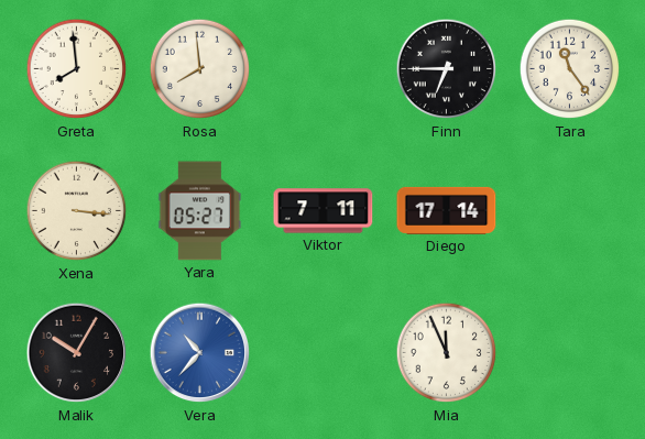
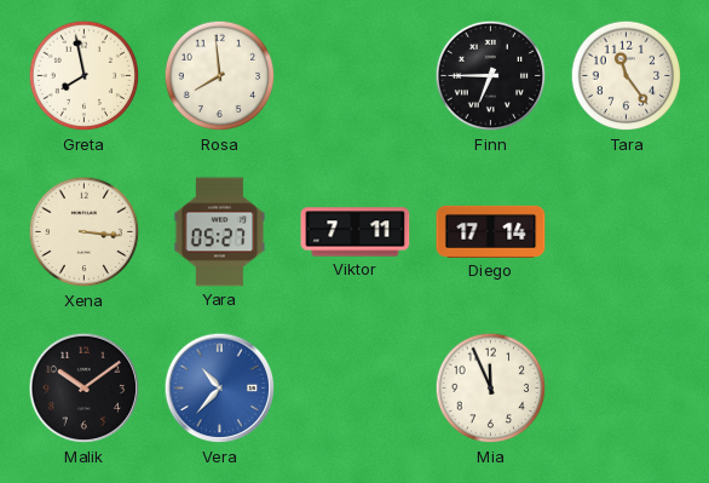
Greta: 7:59 -> 7:58 (85, 76)
Malik: 10:05 -> 10:09 (85, 389)
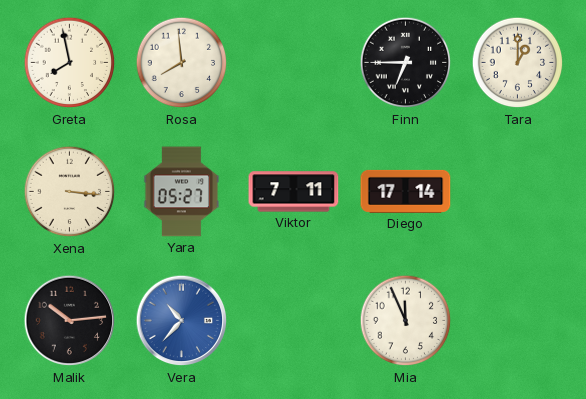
Tara: 11:24 -> 1:00 (518, 63)
Malik: 10:09 -> 10:14 (70, 321)
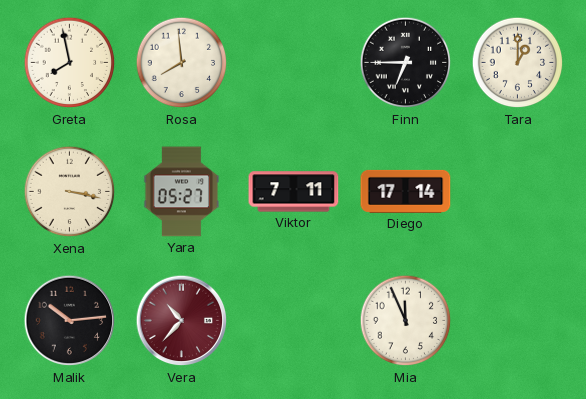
Xena: 3:16 -> 3:17 (70, 192)
Vera dial: blue -> burgundy (182, 321)
